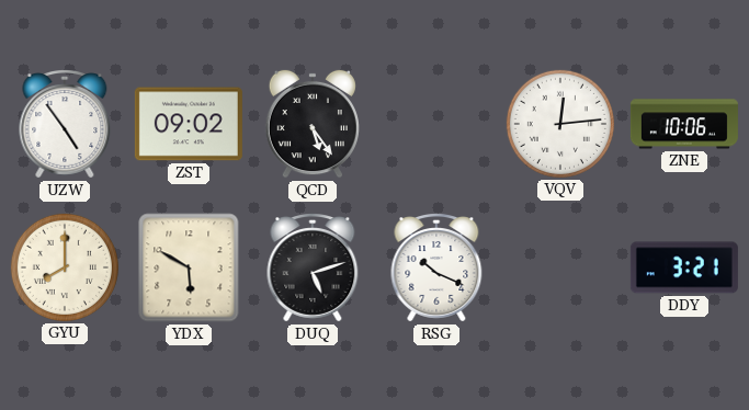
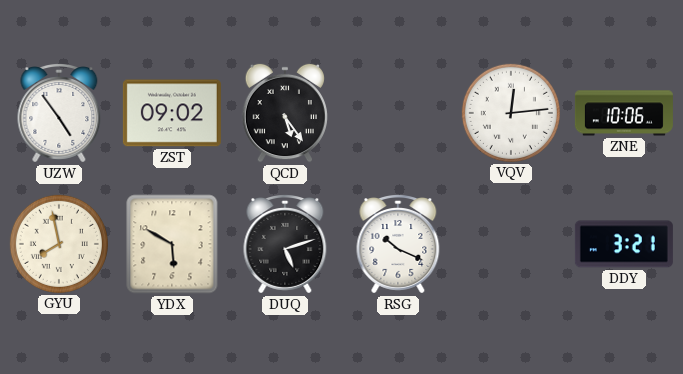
GYU: 8:00 -> 7:58 (59, 244)
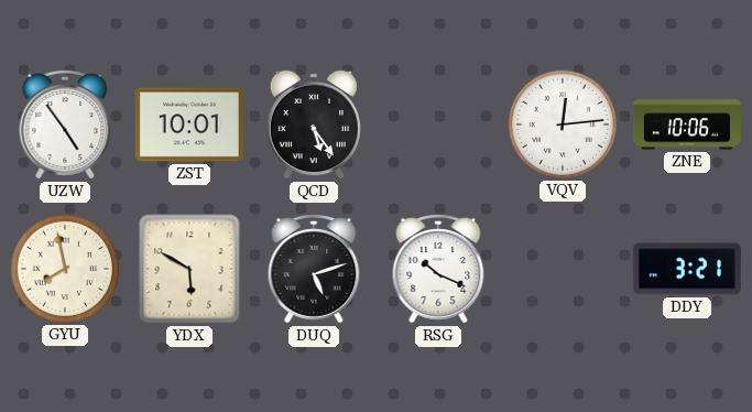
ZST: 09:02 -> 10:01 (189, 124)
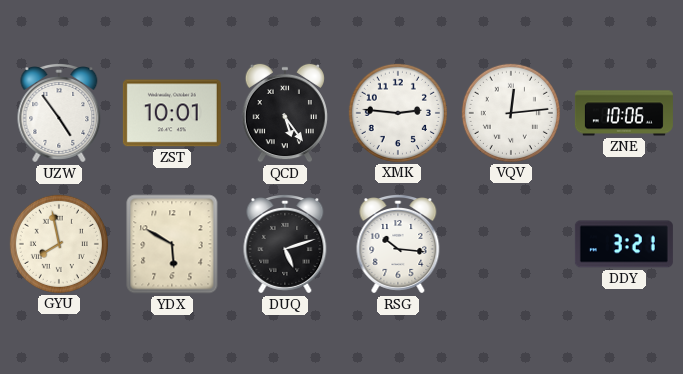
XMK: none -> 2:46 (398, 113)
RSG: 10:19 -> 10:16 (398, 245)
